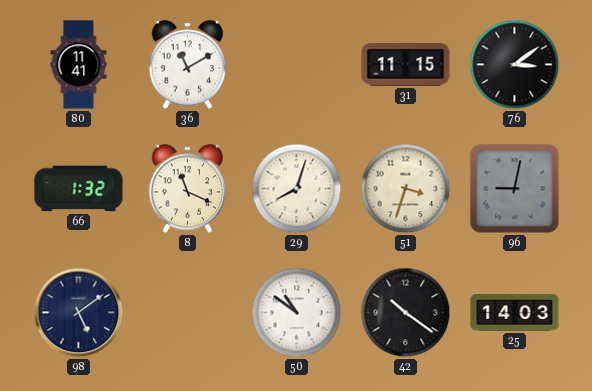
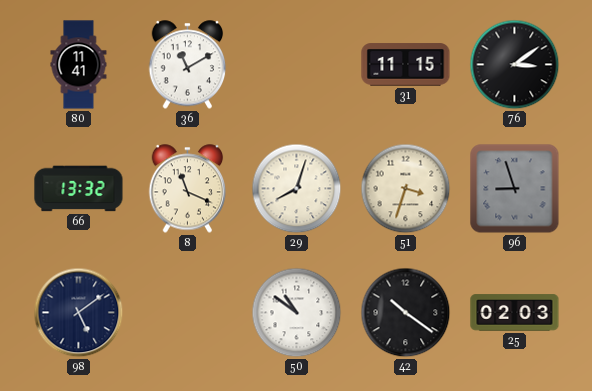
66: 1:32 -> 13:32 (79, 189)
96: 9:02 -> 8:57 (515, 189)
25: 14:03 -> 02:03 (515, 313)
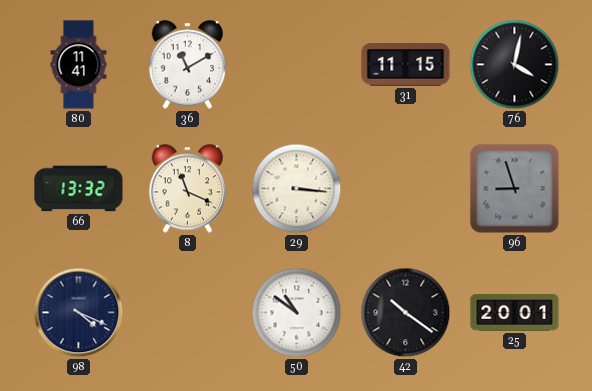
76: 3:09 -> 4:02 (515, 65)
29: 8:03 -> 3:16 (297, 189)
51: 3:33 -> none (406, 189)
98: 5:09 -> 4:19 (79, 313)
25: 02:03 -> 20:01 (515, 313)
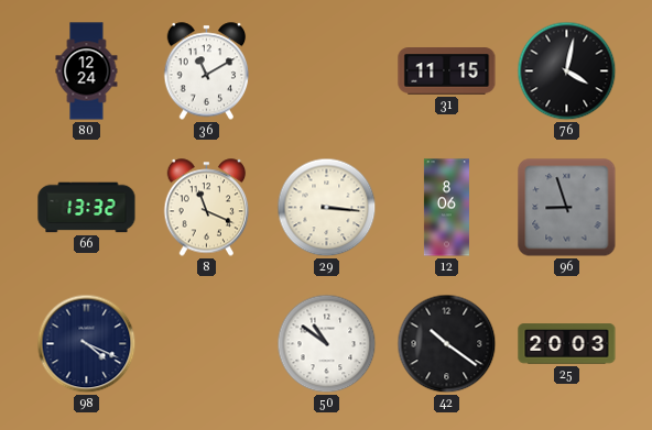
80: 11:41 -> 12:24 (87, 71)
12: none -> 8:06 (446, 208)
25: 20:01 -> 20:03 (567, 344)
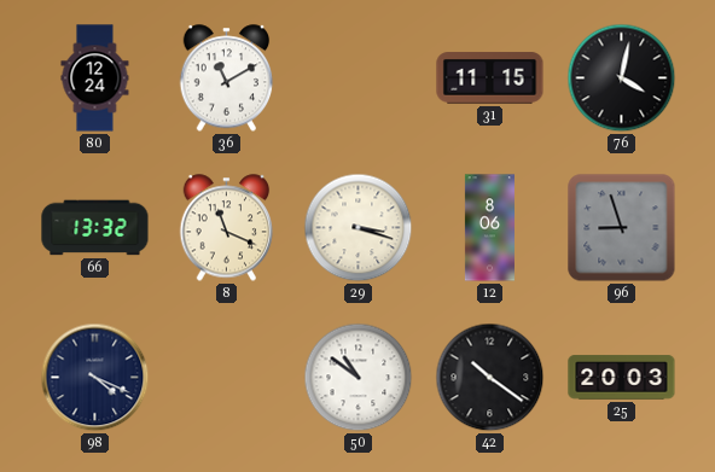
29: 3:16 -> 3:18 (359, 228)
